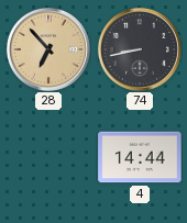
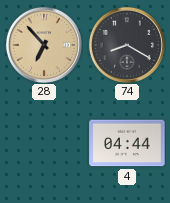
74: 8:43 -> 8:20 (127, 45)
4: 14:44 -> 04:44 (127, 143)
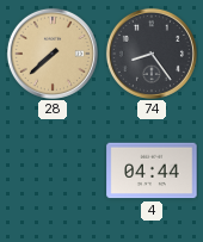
28: 6:53 -> 7:38 (53, 54)
74: 8:20 -> 8:24 (152, 54)
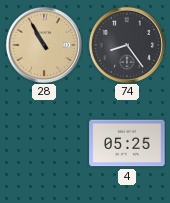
28: 7:38 -> 10:55 (44, 45)
4: 04:44 -> 05:25 (127, 143)
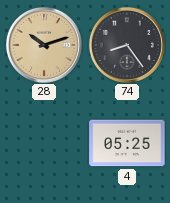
28: 10:55 -> 10:12 (44, 45)
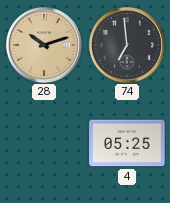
74: 8:24 -> 6:59 (127, 45)
